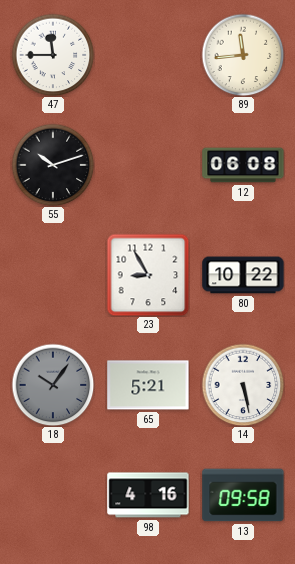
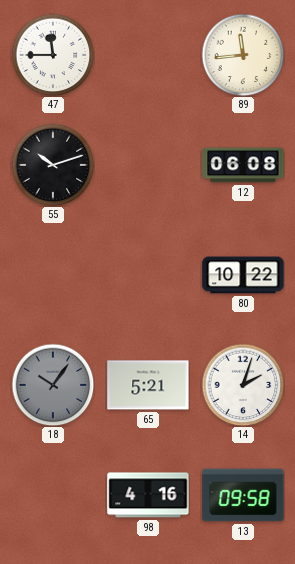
23: 8:55 -> none (148, 275)
14: 5:28 -> 2:03 (243, 385)
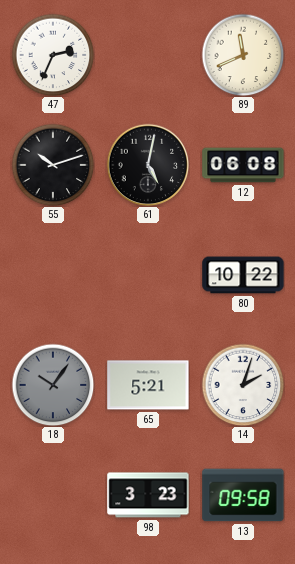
47: 11:45 -> 2:34 (53, 55)
89: 11:44 -> 11:41 (243, 55)
61: none -> 5:02 (148, 165)
98: 4:16 -> 3:23 (148, 495)
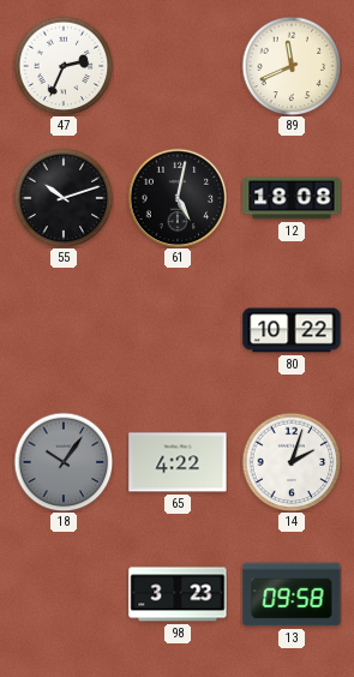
12: 06:08 -> 18:08 (292, 198)
65: 5:21 -> 4:22 (178, 462)
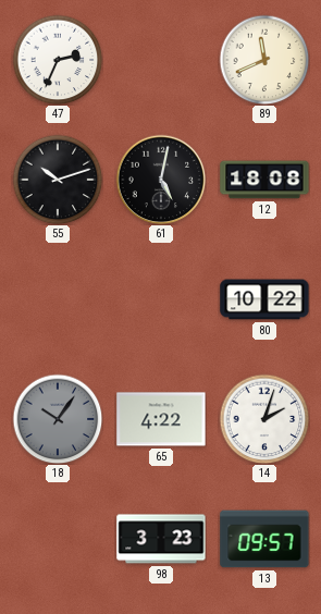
13: 09:58 -> 09:57 (264, 539)
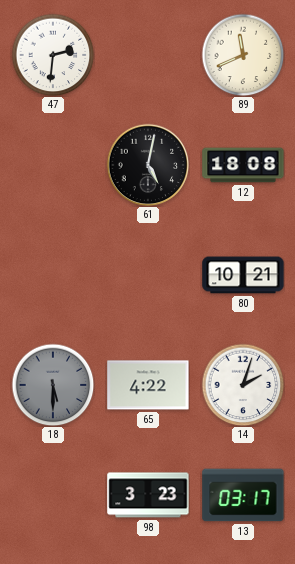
47: 2:34 -> 2:31 (53, 55)
55: 10:12 -> none (58, 180)
80: 10:22 -> 10:21 (243, 275)
18: 10:06 -> 5:30 (53, 385)
13: 09:57 -> 03:17 (243, 495)
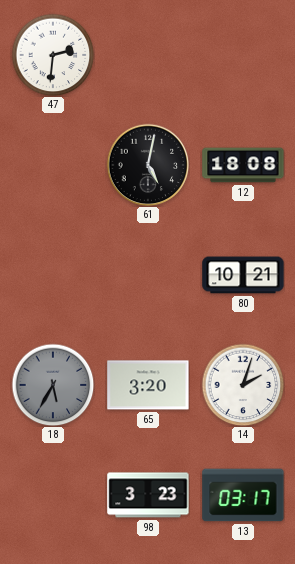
89: 11:41 -> none (243, 55)
18: 5:30 -> 5:35 (53, 385)
65: 4:22 -> 3:20 (148, 385)
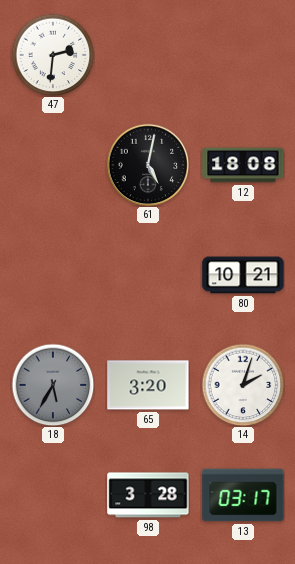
98: 3:23 -> 3:28 (148, 495)
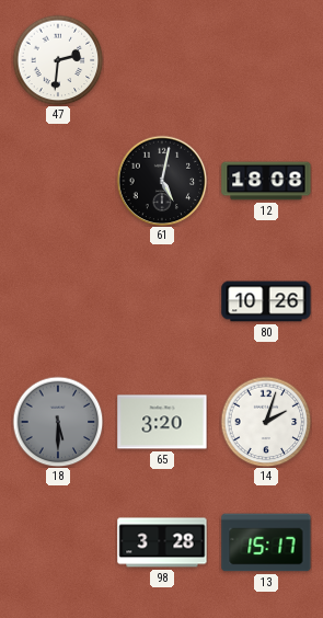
80: 10:21 -> 10:26 (266, 301)
18: 5:35 -> 5:30 (58, 422)
13: 03:17 -> 15:17 (266, 542)
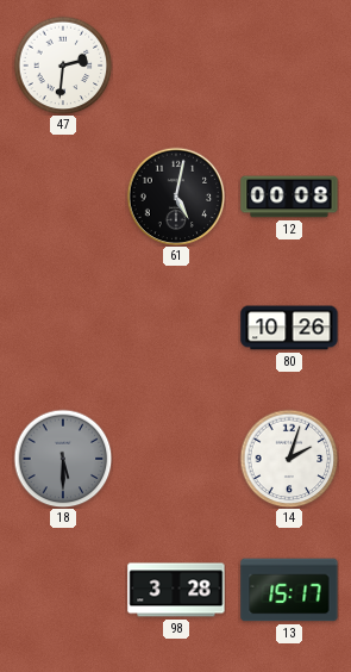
12: 18:08 -> 00:08 (289, 197)
65: 3:20 -> none (162, 422)
